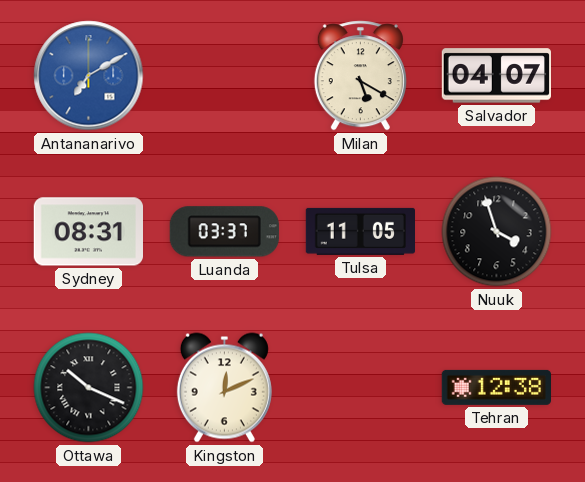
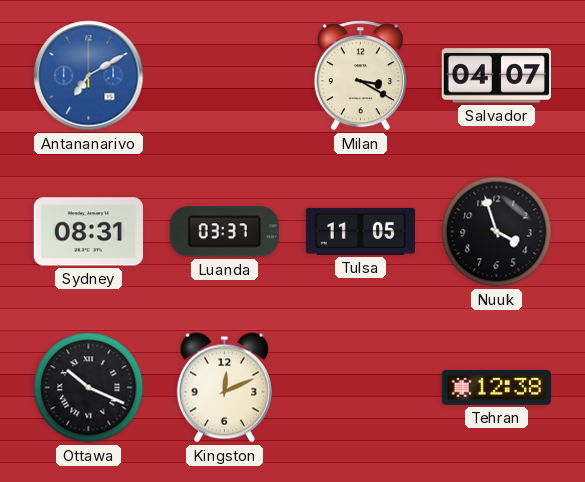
Milan: 5:20 -> 3:20 (360, 76)
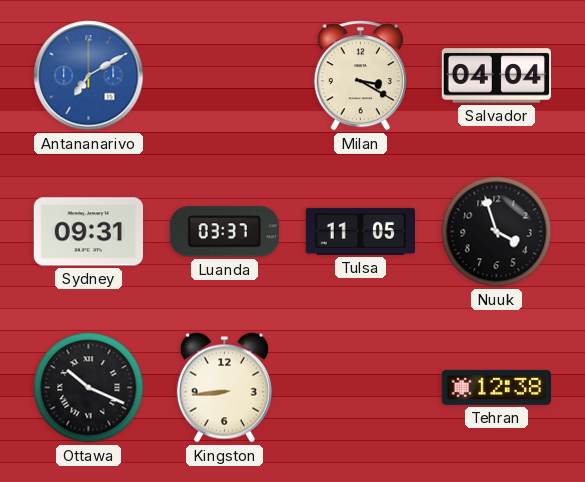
Salvador: 04:07 -> 04:04 (496, 76)
Sydney: 08:31 -> 09:31 (88, 232)
Kingston: 12:11 -> 8:44 (224, 388)
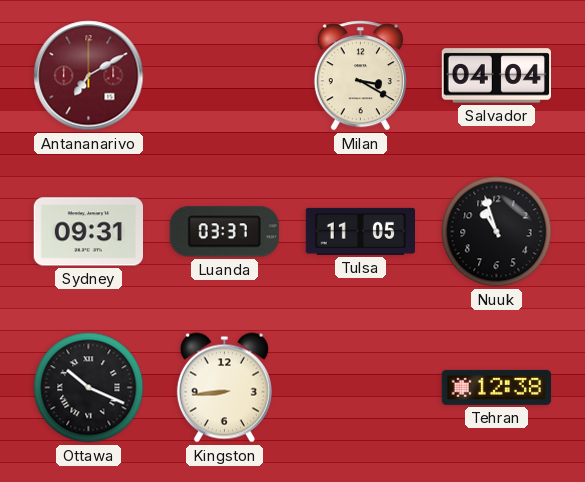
Antananarivo dial: blue -> burgundy (89, 76)
Nuuk: 3:57 -> 10:57 (497, 232)
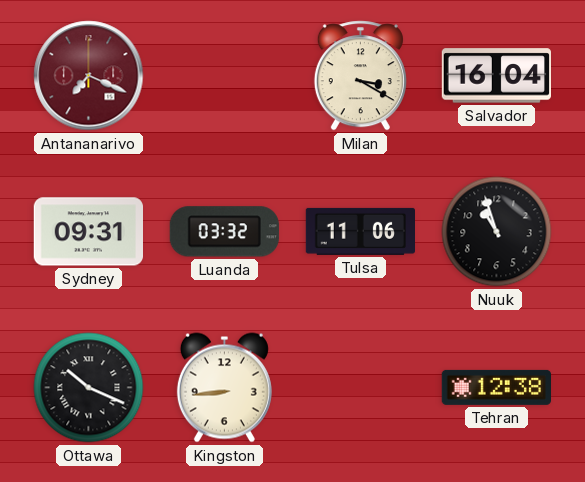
Antananarivo: 7:10 -> 7:19 (89, 76)
Salvador: 04:04 -> 16:04 (496, 76)
Luanda: 03:37 -> 03:32 (224, 232)
Tulsa: 11:05 -> 11:06 (360, 231)
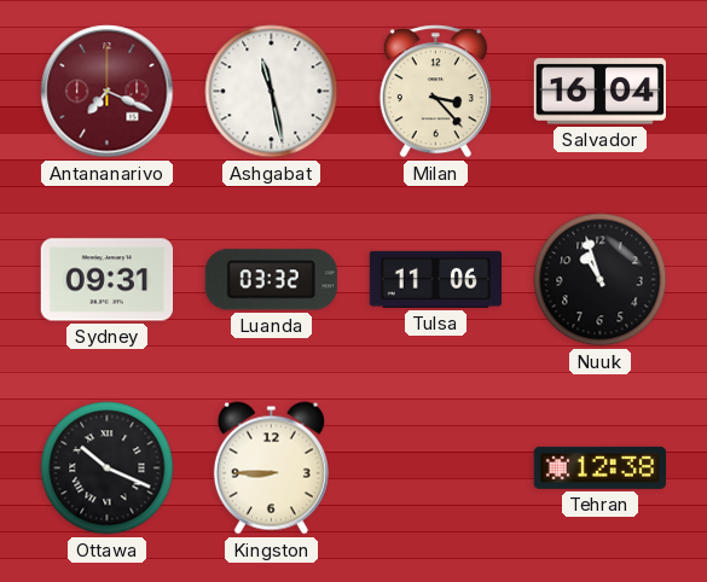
Ashgabat: none -> 11:28 (272, 92)
Milan: 3:20 -> 3:23 (435, 92)
Kingston: 8:44 -> 8:45 (271, 468)
